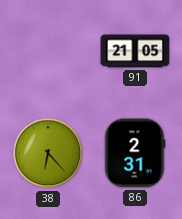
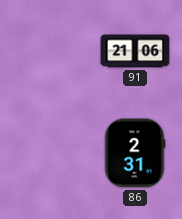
91: 21:05 -> 21:06 (135, 51)
38: 6:23 -> none (48, 153)
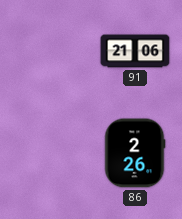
86: 2:31 -> 2:26 (135, 153)
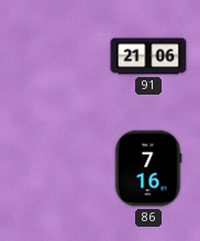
86: 2:26 -> 7:16 (148, 168)
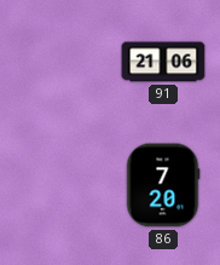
86: 7:16 -> 7:20 (163, 185)
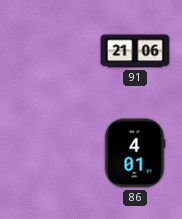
86: 7:20 -> 4:01 (135, 153)
